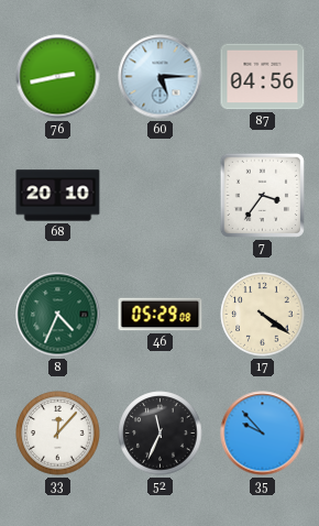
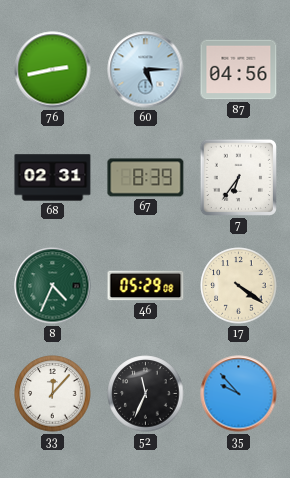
68: 20:10 -> 02:31 (53, 178)
67: none -> 8:39 (146, 178)
7: 3:36 -> 6:36 (238, 177)
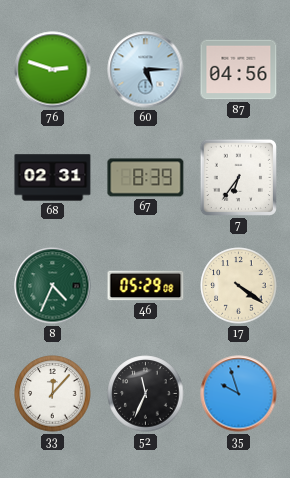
76: 2:43 -> 2:48 (53, 70)
35: 9:53 -> 9:57 (239, 394)
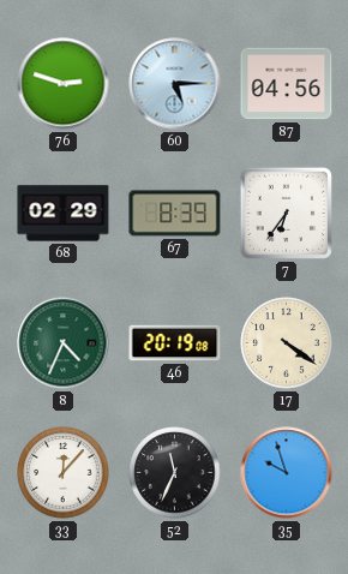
68: 02:31 -> 02:29 (64, 214)
46: 05:29 -> 20:19 (175, 343)
